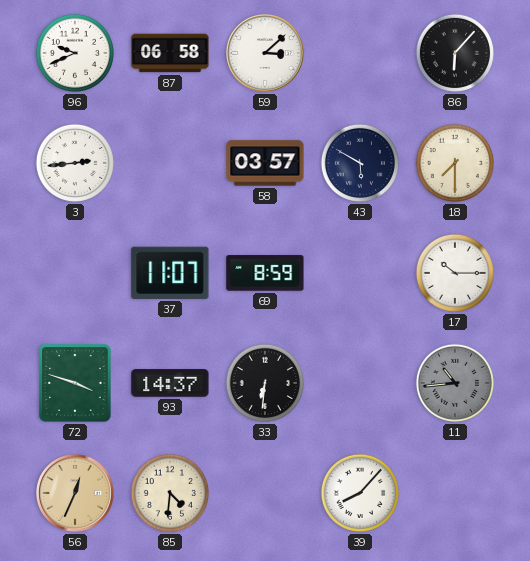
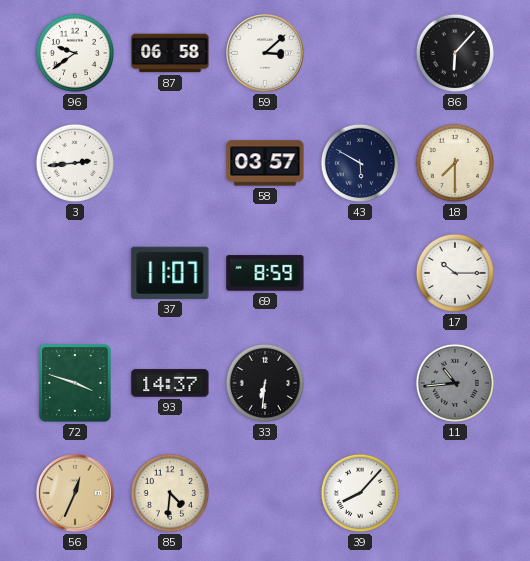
96: 9:41 -> 9:39 (75, 53)
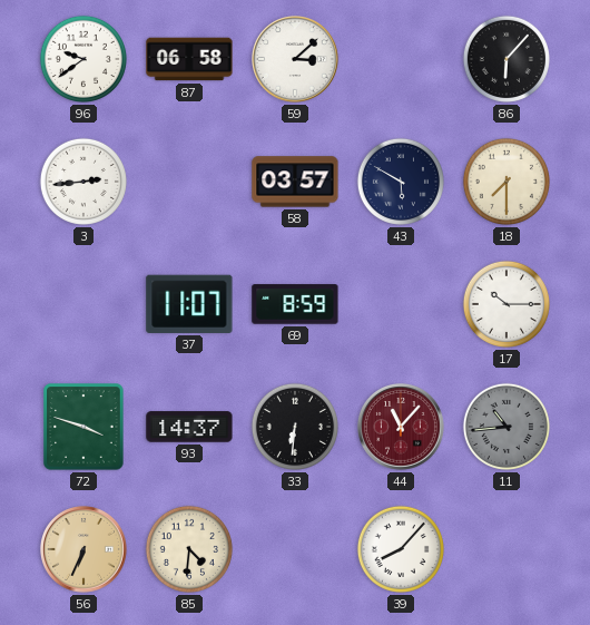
44: none -> 11:07 (402, 428)
56: 12:34 -> 6:34 (85, 550)
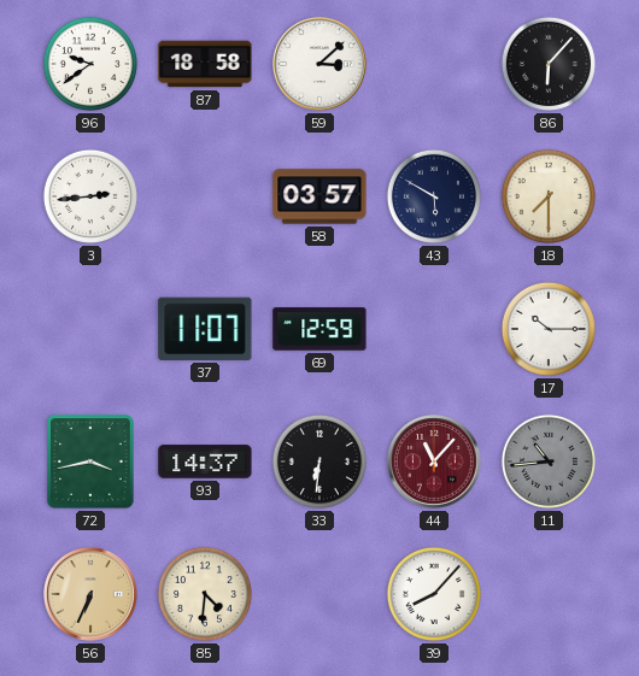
87: 06:58 -> 18:58 (205, 64)
69: 8:59 -> 12:59 (319, 329)
72: 3:48 -> 3:43 (90, 462)
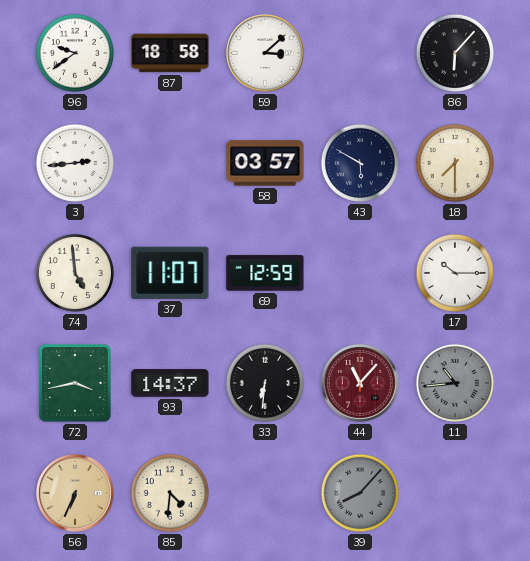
74: none -> 4:59 (75, 273)
39 dial: white -> grey (360, 493)
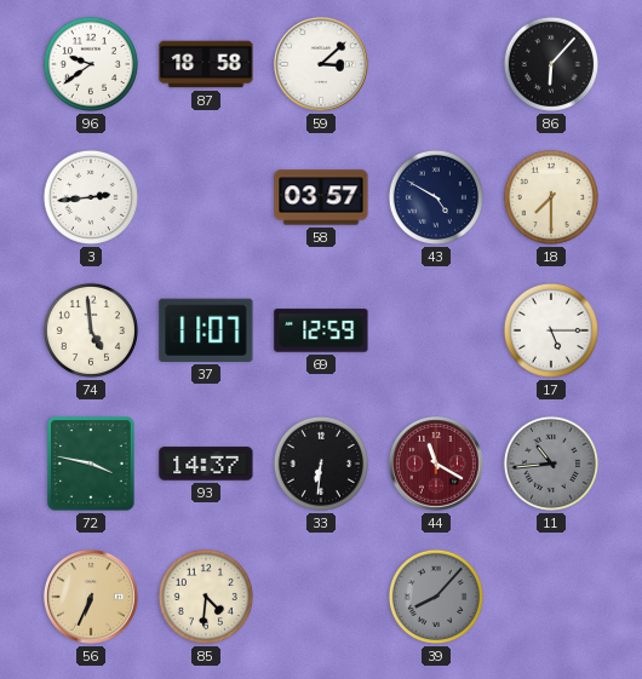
43: 5:50 -> 4:50 (436, 197)
17: 10:15 -> 5:15 (551, 330)
72: 3:43 -> 3:47 (91, 464)
44: 11:07 -> 11:20 (437, 465)
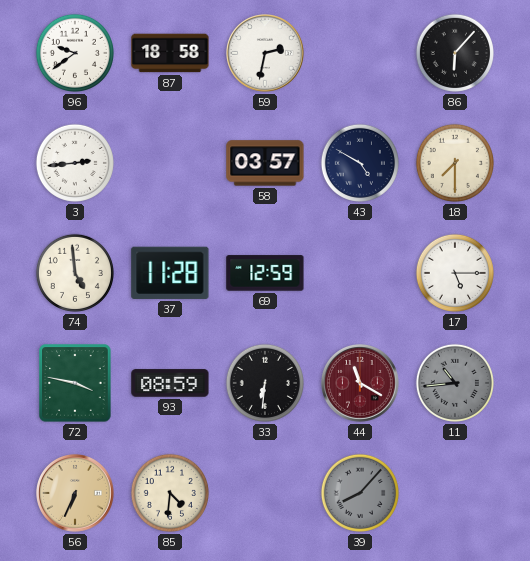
59: 3:08 -> 2:32 (266, 54)
37: 11:07 -> 11:28 (170, 273)
93: 14:37 -> 08:59 (170, 383)
